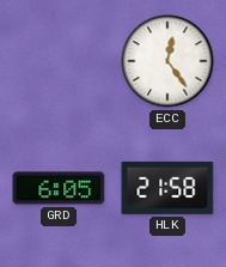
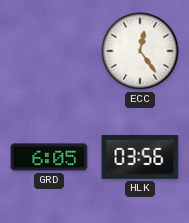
HLK: 21:58 -> 03:56 (140, 157)
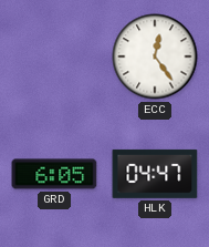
HLK: 03:56 -> 04:47 (155, 174)
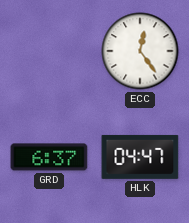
GRD: 6:05 -> 6:37 (49, 157)
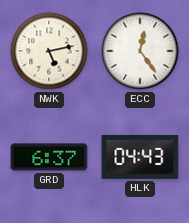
NWK: none -> 5:13 (49, 51)
HLK: 04:47 -> 04:43 (140, 157)
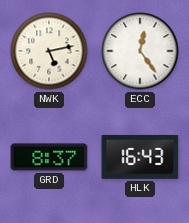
GRD: 6:37 -> 8:37 (49, 157)
HLK: 04:43 -> 16:43 (140, 157)
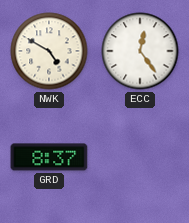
NWK: 5:13 -> 4:50 (49, 51)
HLK: 16:43 -> none (140, 157)
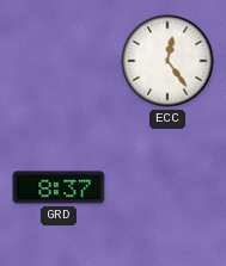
NWK: 4:50 -> none (49, 51)
